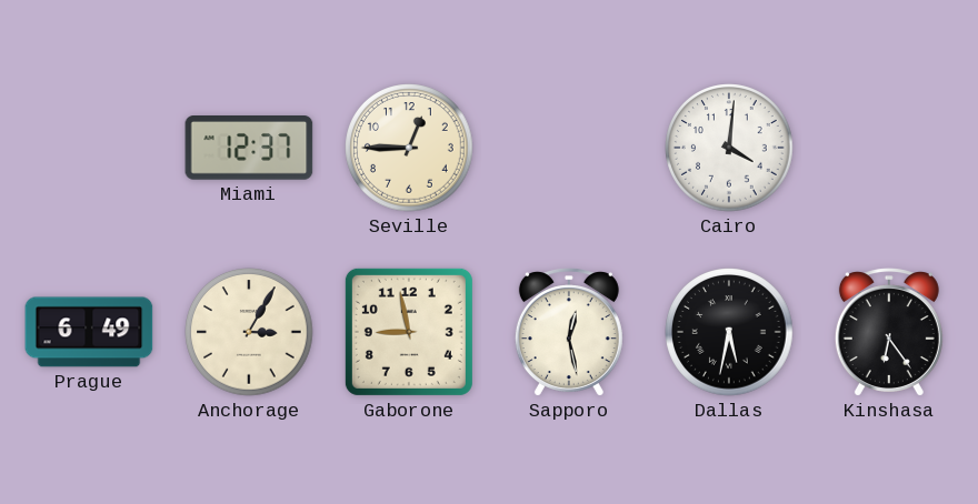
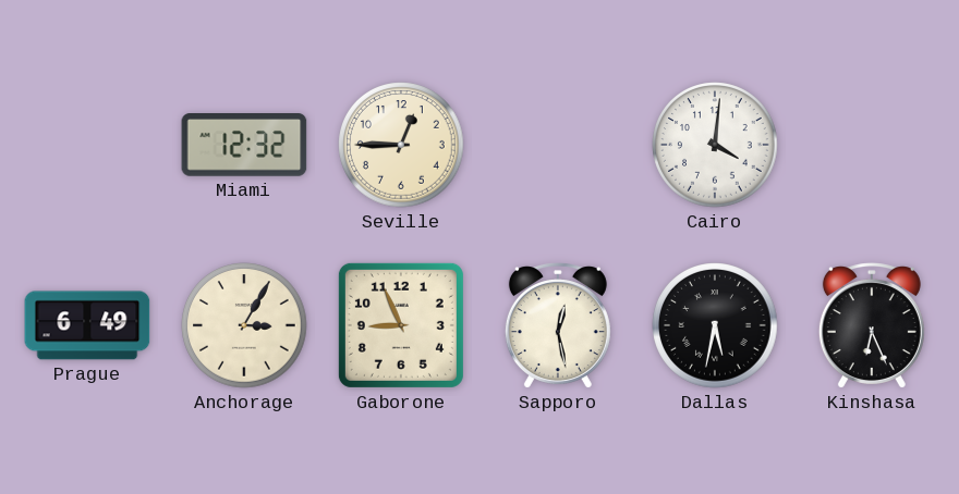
Miami: 12:37 -> 12:32 (244, 145)
Gaborone: 8:58 -> 8:56 (401, 325)
Kinshasa: 6:24 -> 6:26 (872, 325)
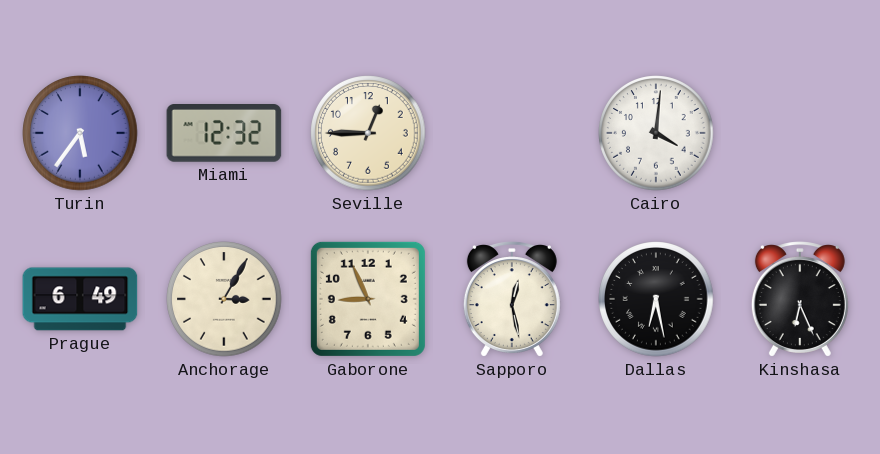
Turin: none -> 5:36 (80, 133)
Dallas: 5:32 -> 6:28 (656, 299)
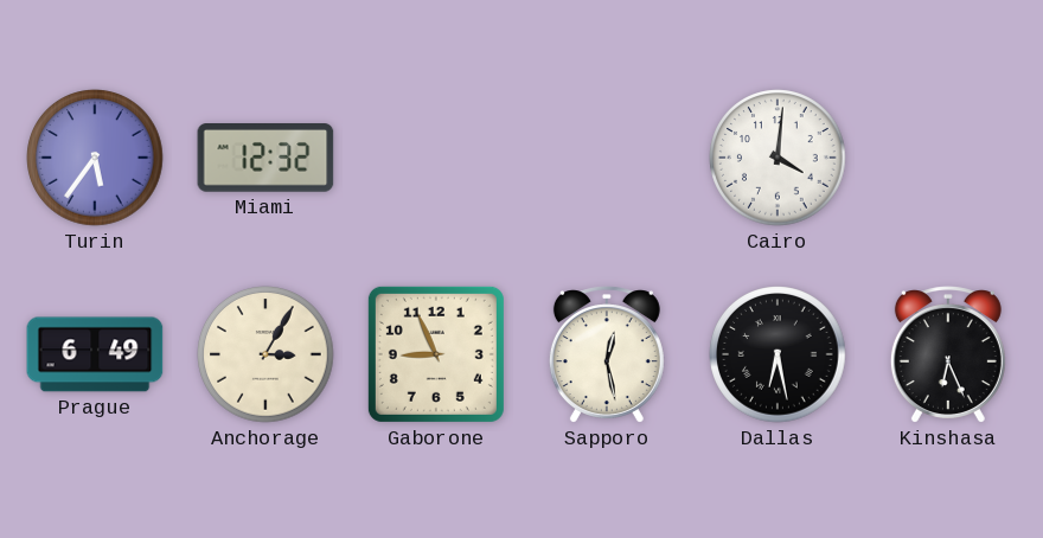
Seville: 12:45 -> none (368, 133)
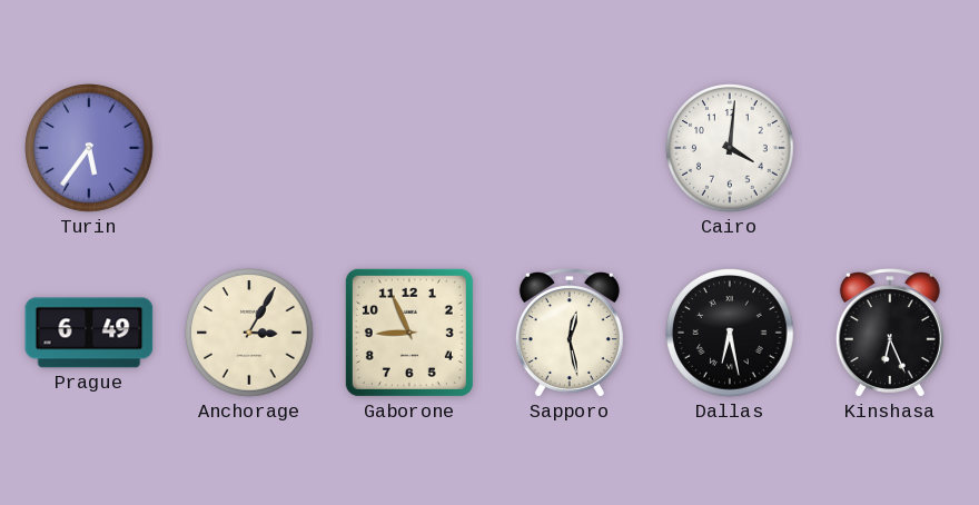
Miami: 12:32 -> none (265, 158)
